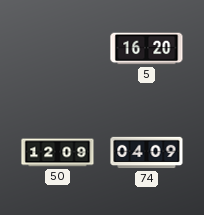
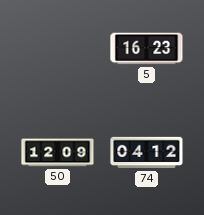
5: 16:20 -> 16:23 (147, 49)
74: 04:09 -> 04:12 (147, 153)
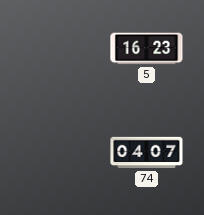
50: 12:09 -> none (58, 153)
74: 04:12 -> 04:07 (147, 153)
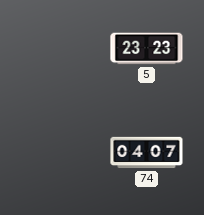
5: 16:23 -> 23:23 (147, 49)
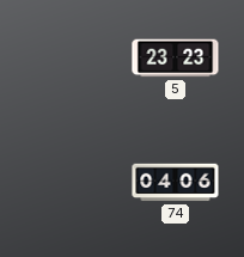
74: 04:07 -> 04:06 (176, 183)
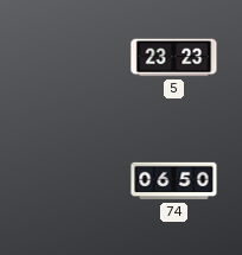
74: 04:06 -> 06:50 (174, 181)
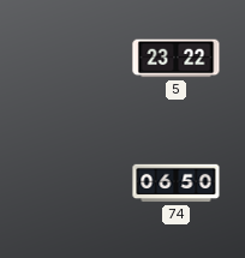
5: 23:23 -> 23:22 (177, 59)
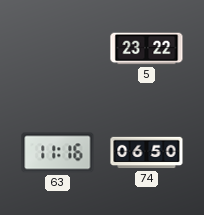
63: none -> 11:16 (58, 153)
